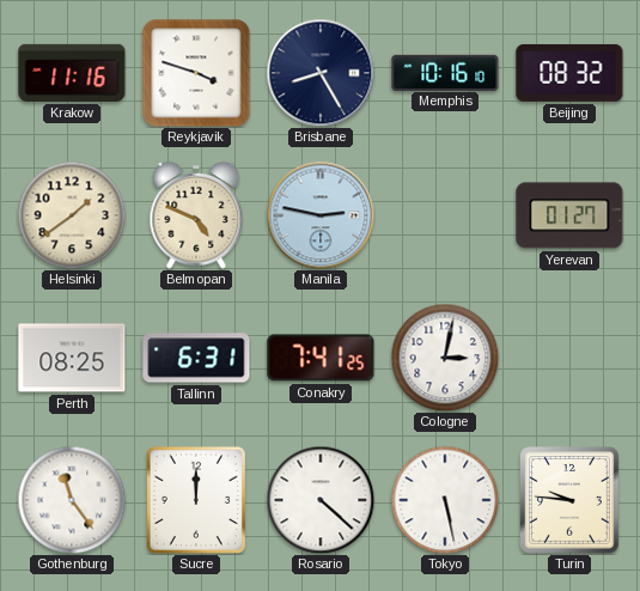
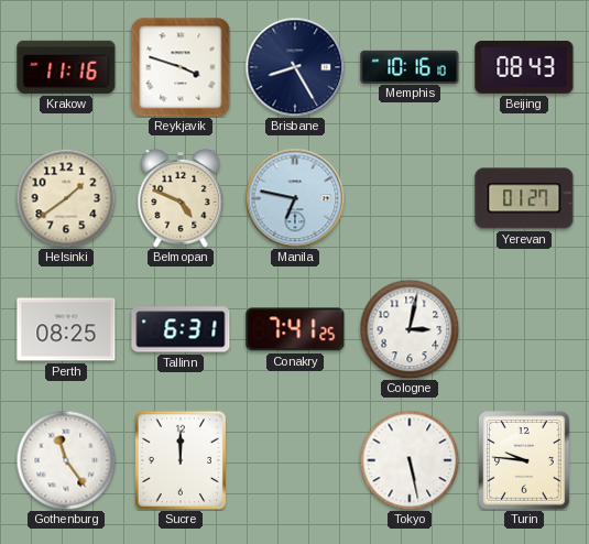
Beijing: 08:32 -> 08:43 (524, 67)
Manila: 2:47 -> 6:47 (295, 198)
Rosario: 4:22 -> none (321, 500)
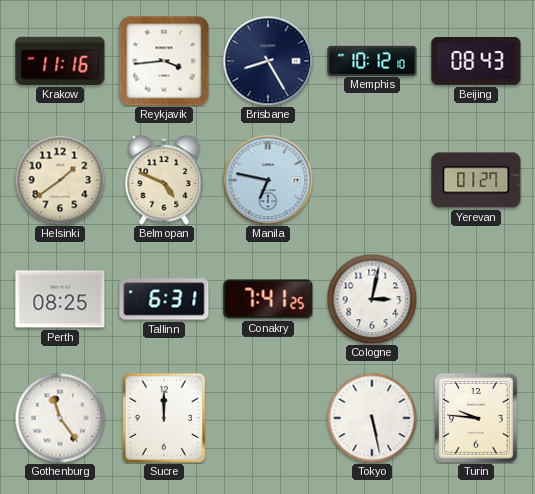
Reykjavik: 3:48 -> 3:44 (164, 61)
Memphis: 10:16 -> 10:12 (372, 60)
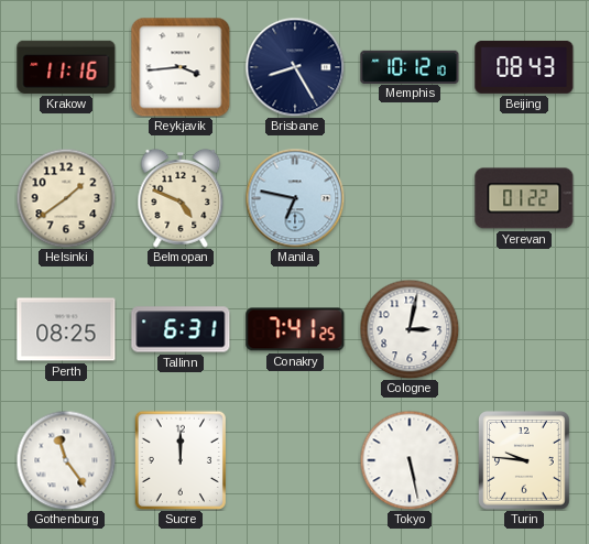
Yerevan: 01:27 -> 01:22 (524, 198)
